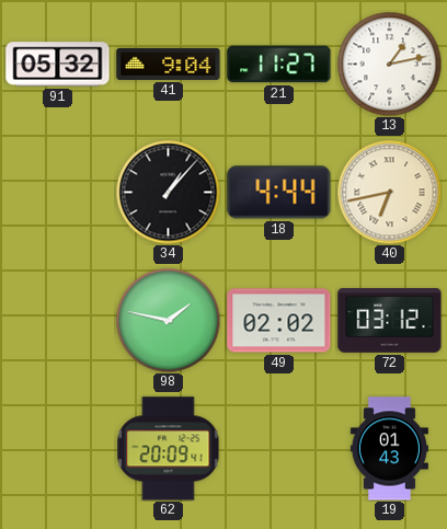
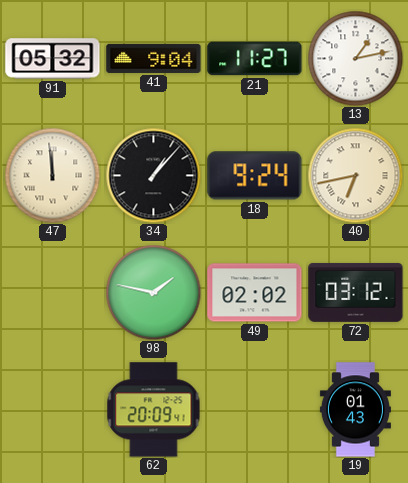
47: none -> 11:59 (52, 175)
18: 4:44 -> 9:24 (255, 176)
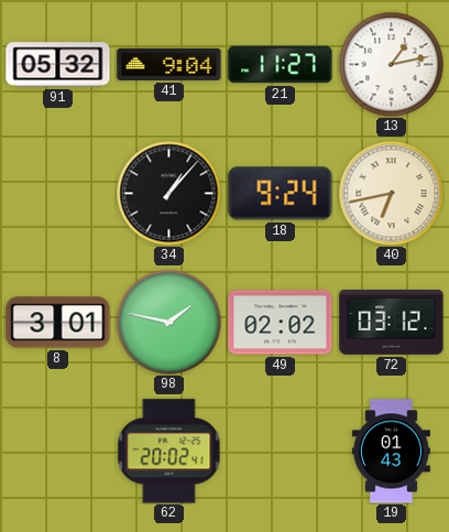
47: 11:59 -> none (52, 175)
8: none -> 3:01 (58, 323)
62: 20:09 -> 20:02 (169, 452)
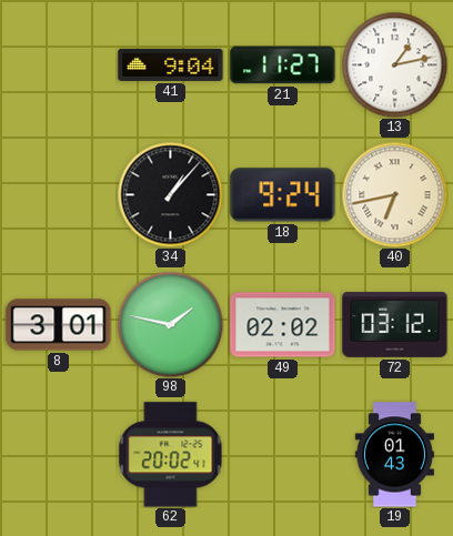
91: 05:32 -> none (58, 65)
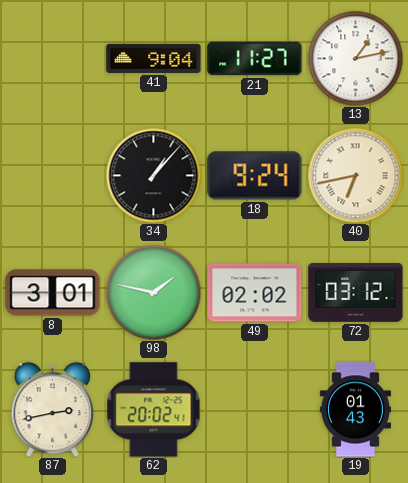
87: none -> 2:43 (53, 409)
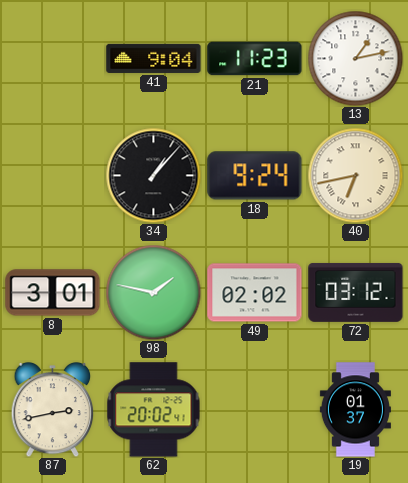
21: 11:27 -> 11:23 (255, 59)
19: 01:43 -> 01:37 (355, 410)
